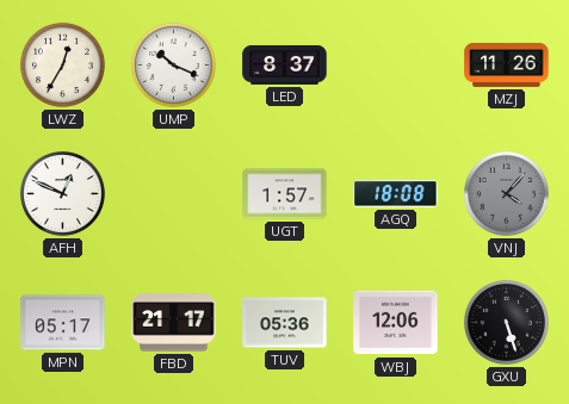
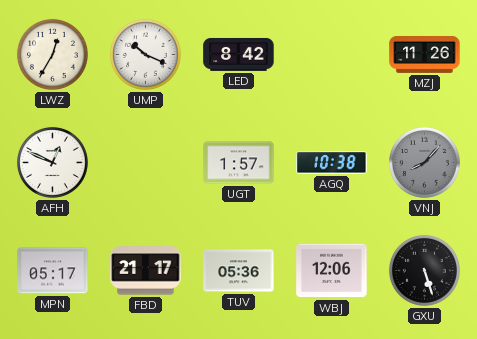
LED: 8:37 -> 8:42 (239, 54)
AGQ: 18:08 -> 10:38 (332, 163)
VNJ: 4:07 -> 8:07 (424, 162)
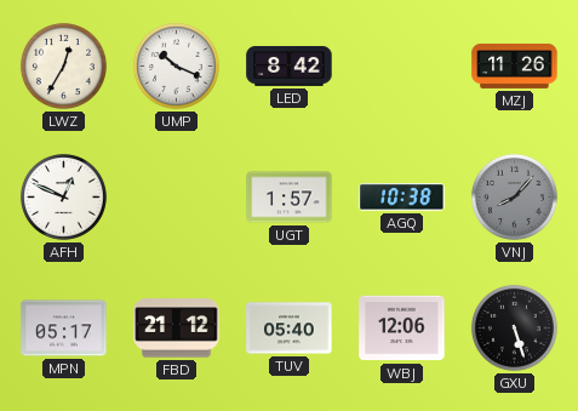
FBD: 21:17 -> 21:12 (177, 329)
TUV: 05:36 -> 05:40 (290, 329)
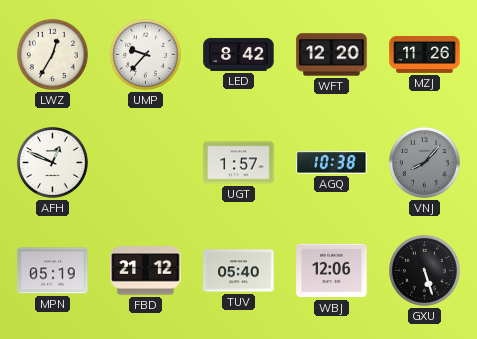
UMP: 10:19 -> 9:37 (145, 54)
WFT: none -> 12:20 (332, 55)
MPN: 05:17 -> 05:19 (53, 271)
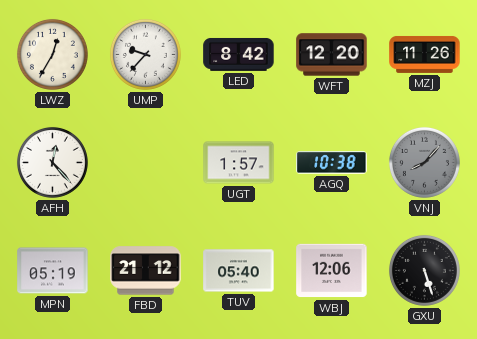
AFH: 12:49 -> 12:23 (52, 162)
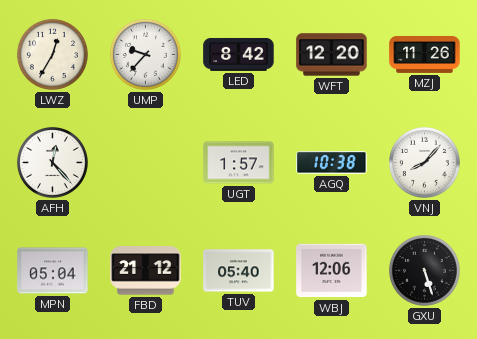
VNJ dial: grey -> white (424, 162)
MPN: 05:19 -> 05:04 (53, 271)
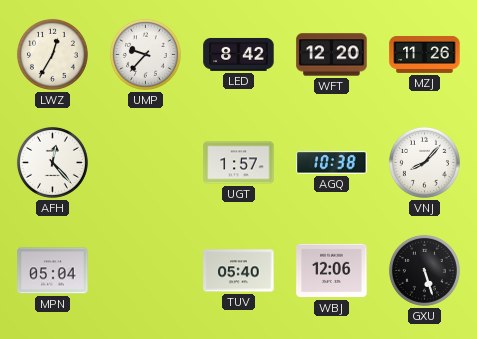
FBD: 21:12 -> none (146, 271)
